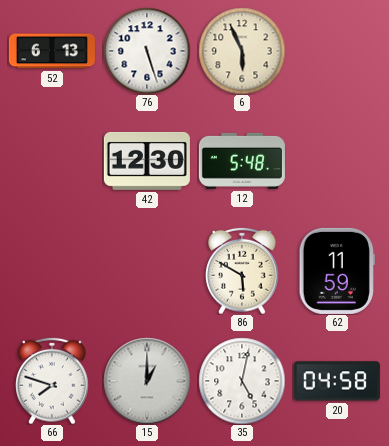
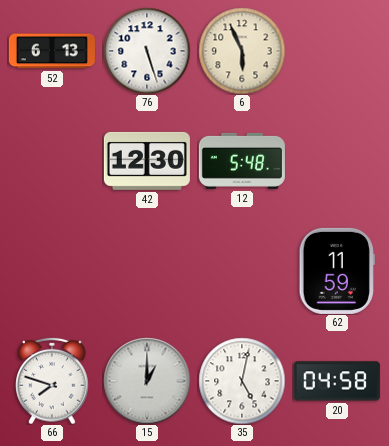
86: 5:50 -> none (242, 271)
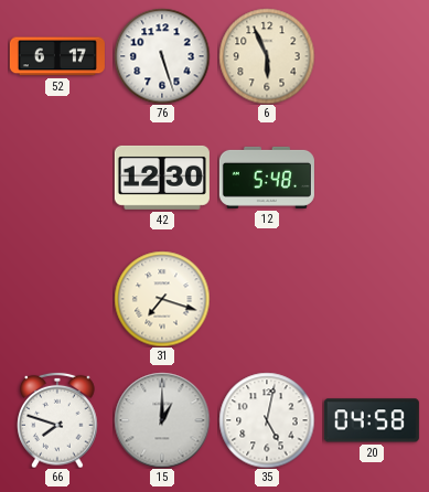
52: 6:13 -> 6:17 (57, 56)
31: none -> 7:18 (162, 299)
62: 11:59 -> none (337, 271)
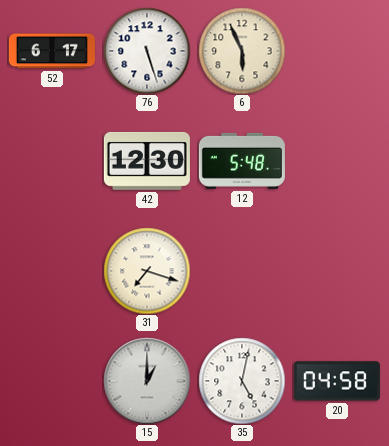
66: 7:48 -> none (57, 420)
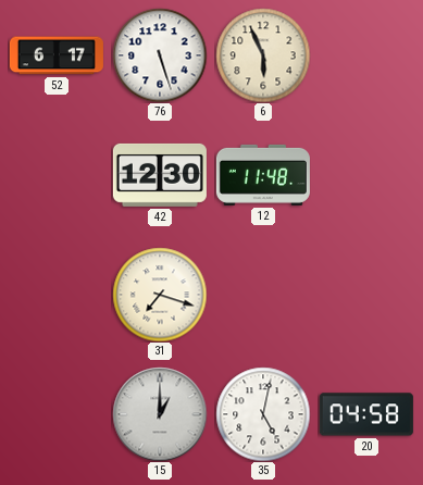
12: 5:48 -> 11:48 (263, 175)
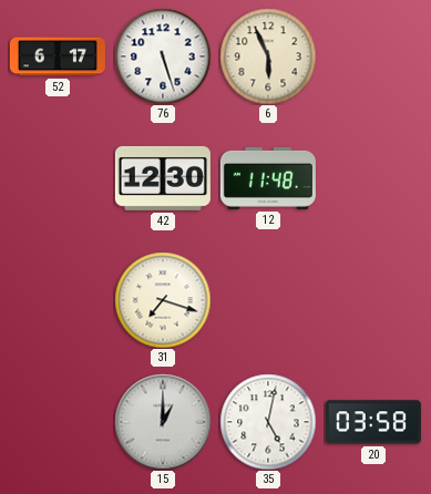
20: 04:58 -> 03:58 (373, 422)
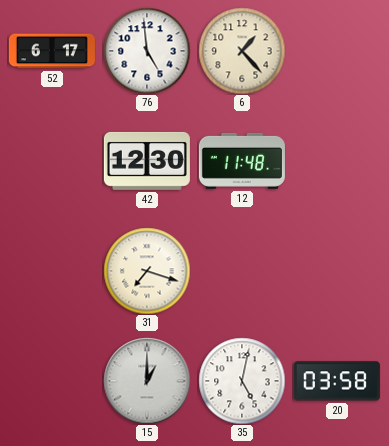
76: 5:27 -> 4:59 (147, 51)
6: 5:56 -> 1:23 (242, 51)
